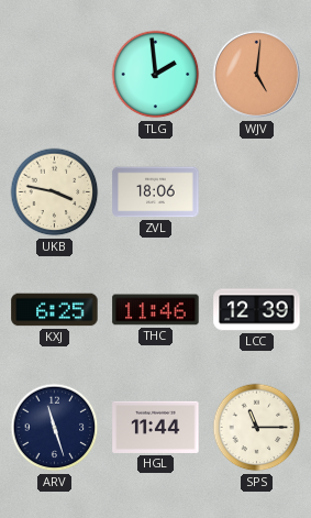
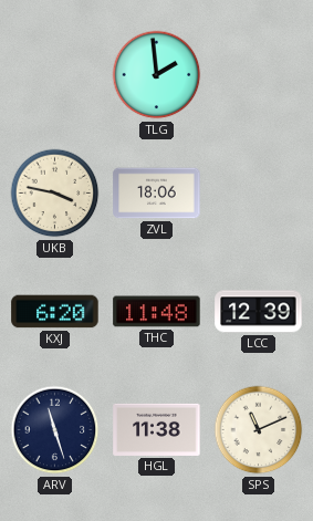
WJV: 5:01 -> none (256, 75)
KXJ: 6:25 -> 6:20 (55, 312)
THC: 11:46 -> 11:48 (157, 312)
HGL: 11:44 -> 11:38 (157, 429)
SPS: 11:15 -> 11:11 (259, 430)
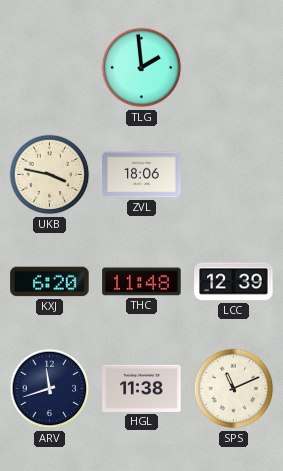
ARV: 11:27 -> 11:42 (50, 389)
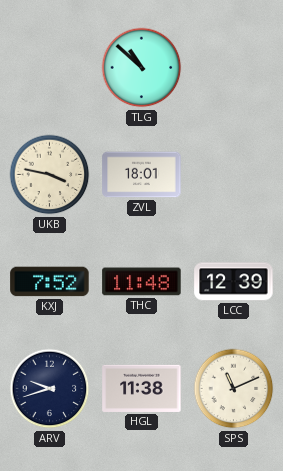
TLG: 1:59 -> 10:52 (142, 68)
ZVL: 18:06 -> 18:01 (142, 175)
KXJ: 6:20 -> 7:52 (50, 282)
ARV: 11:42 -> 9:42 (50, 389)
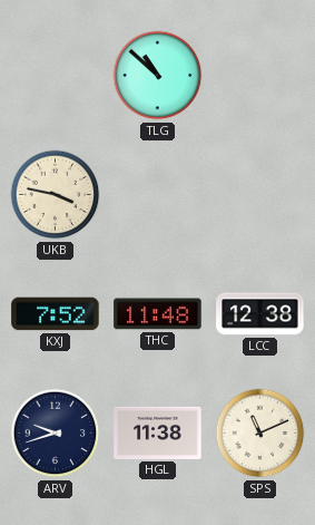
ZVL: 18:01 -> none (142, 175)
LCC: 12:39 -> 12:38 (260, 314)
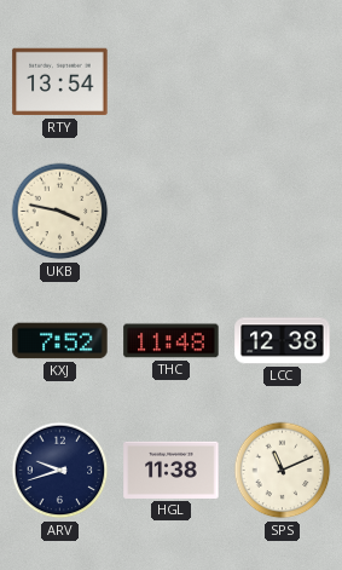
RTY: none -> 13:54 (60, 82)
TLG: 10:52 -> none (158, 76)
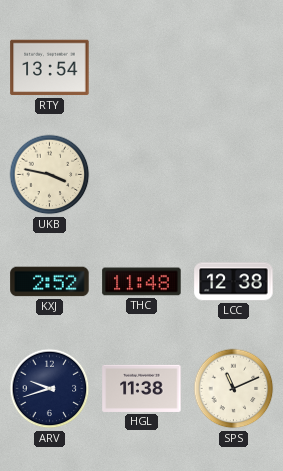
KXJ: 7:52 -> 2:52 (50, 282)
